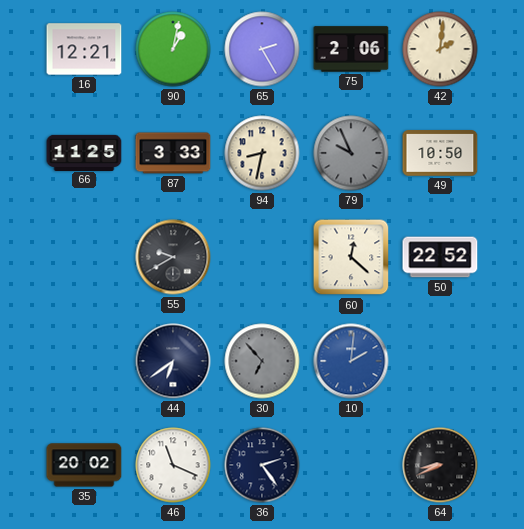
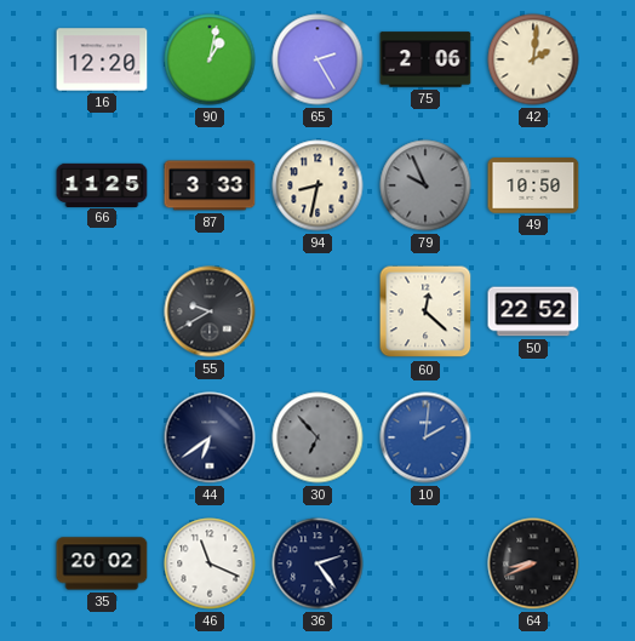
16: 12:21 -> 12:20 (102, 59)
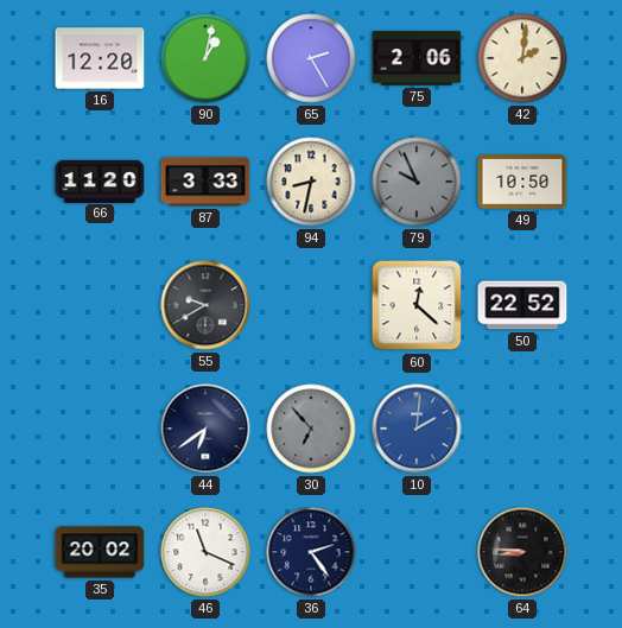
66: 11:25 -> 11:20 (100, 180)
64: 8:41 -> 8:46 (522, 552)
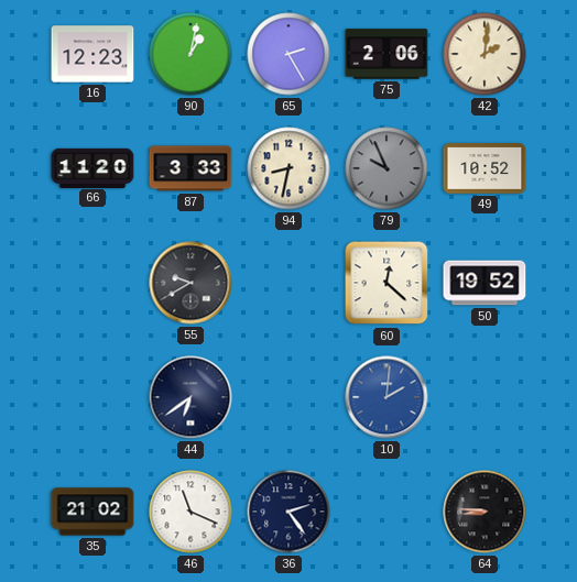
16: 12:20 -> 12:23 (92, 54)
49: 10:50 -> 10:52 (485, 168)
50: 22:52 -> 19:52 (485, 283)
30: 6:53 -> none (311, 429)
35: 20:02 -> 21:02 (92, 512)
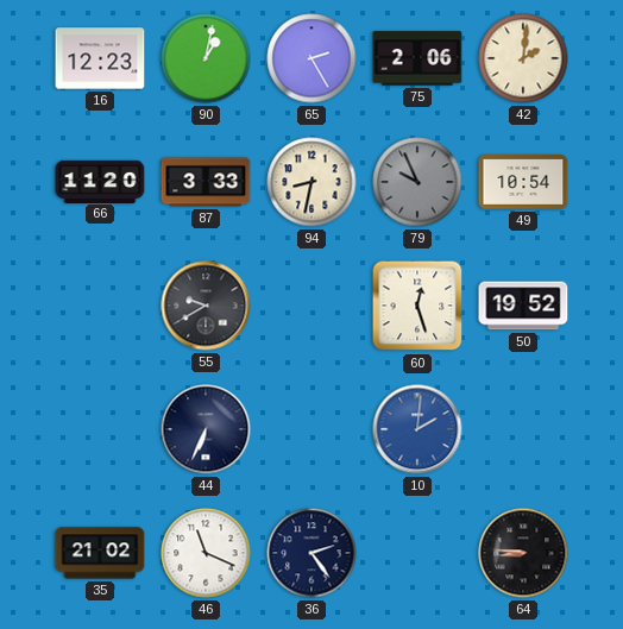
49: 10:52 -> 10:54 (523, 182)
60: 12:22 -> 12:27 (417, 306)
44: 6:39 -> 6:34 (206, 429)
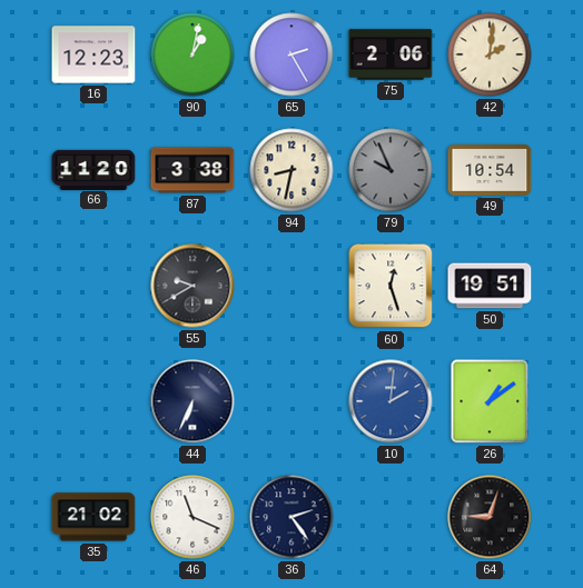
87: 3:33 -> 3:38 (192, 170)
50: 19:52 -> 19:51 (490, 286)
26: none -> 1:09 (490, 401)
64: 8:46 -> 9:03 (490, 517)
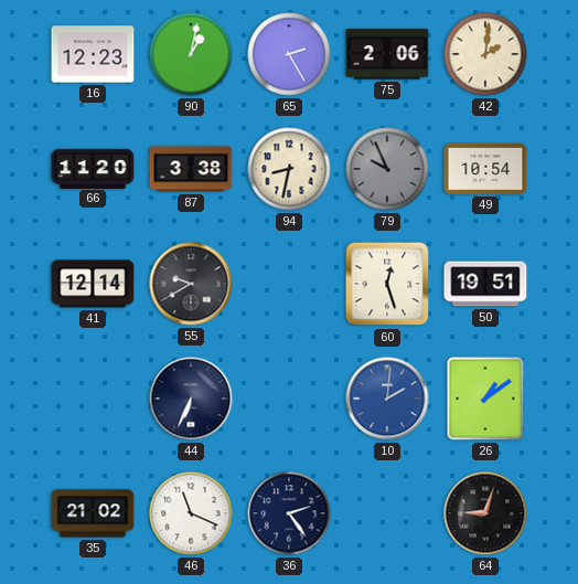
41: none -> 12:14 (93, 284)
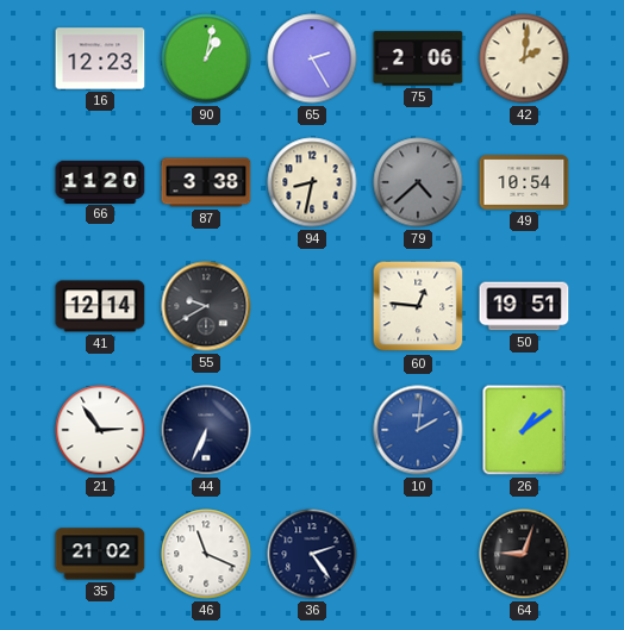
79: 9:56 -> 4:38 (418, 182)
60: 12:27 -> 12:46 (418, 306)
21: none -> 2:54 (100, 430)
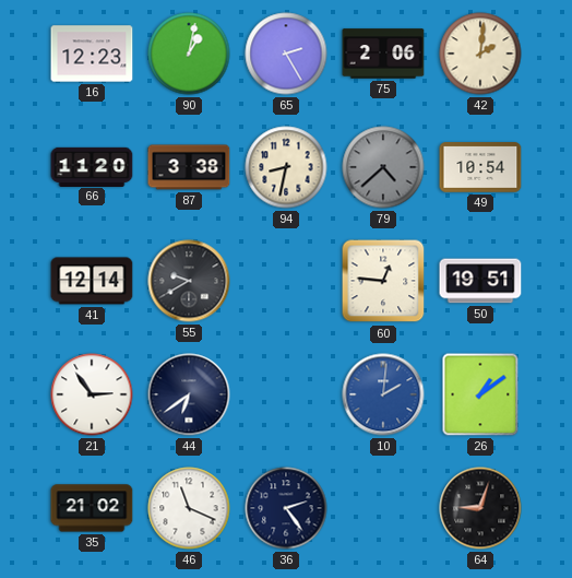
44: 6:34 -> 6:39 (189, 394)
